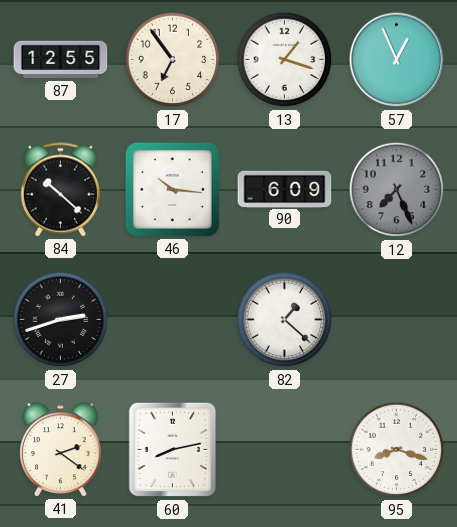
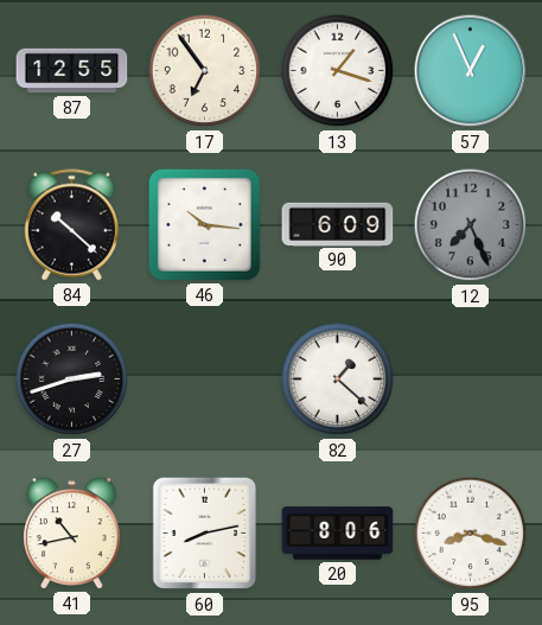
41: 2:21 -> 10:43 (72, 534)
20: none -> 8:06 (338, 534)
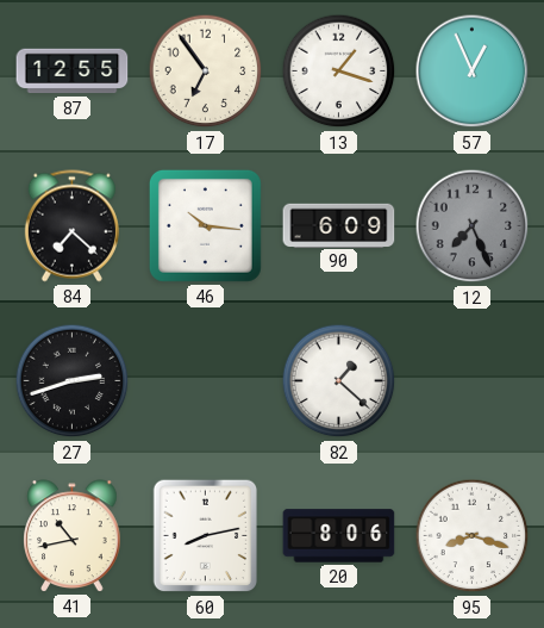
84: 10:22 -> 7:22 (71, 226)
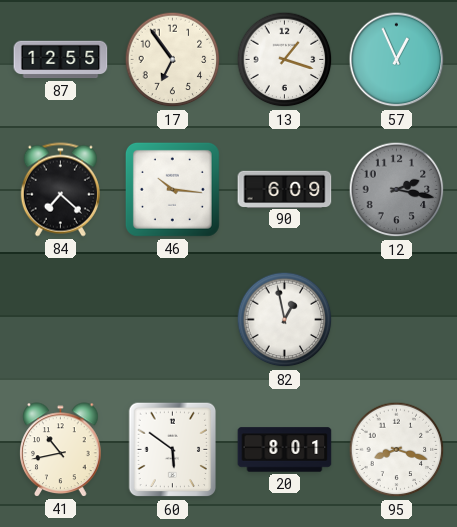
12: 7:26 -> 2:17 (397, 190)
27: 2:42 -> none (73, 381)
82: 1:22 -> 12:58 (285, 320)
60: 8:13 -> 5:51 (173, 450)
20: 8:06 -> 8:01 (285, 450)
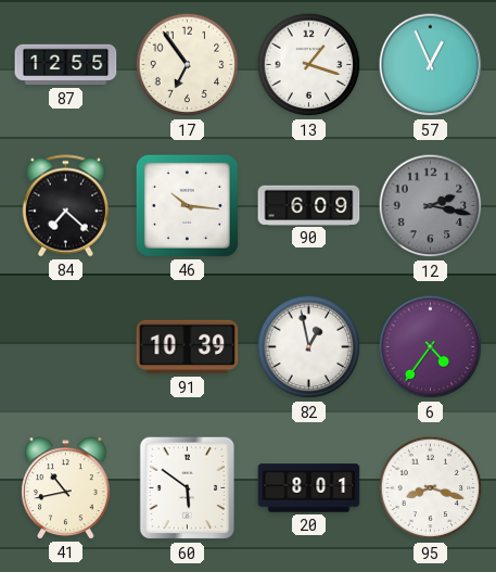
91: none -> 10:39 (188, 347)
6: none -> 4:36 (431, 347)
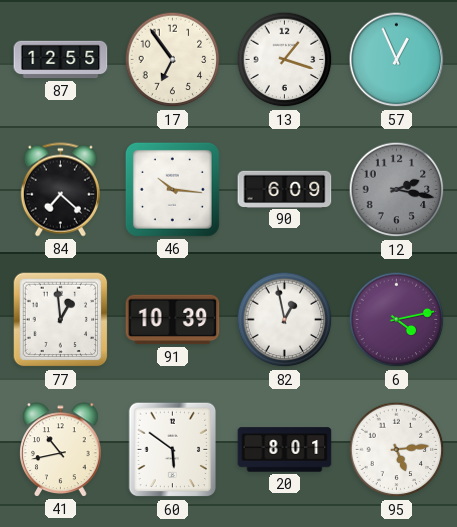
77: none -> 12:59 (61, 320)
6: 4:36 -> 4:13 (397, 320)
95: 8:18 -> 5:14 (397, 450)
